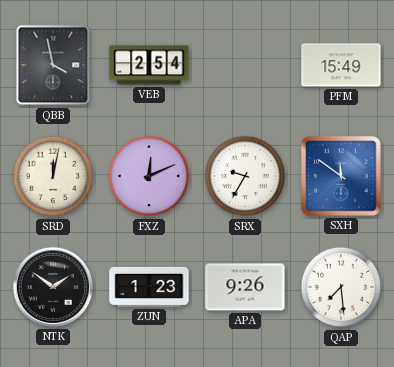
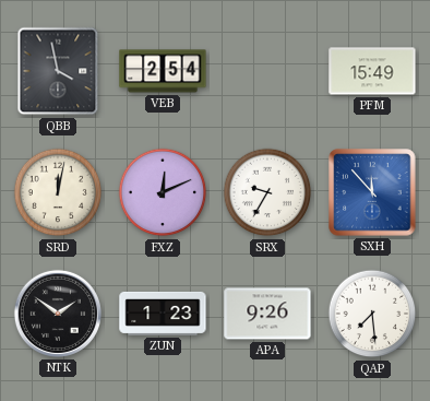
SXH: 11:51 -> 11:53 (372, 192)
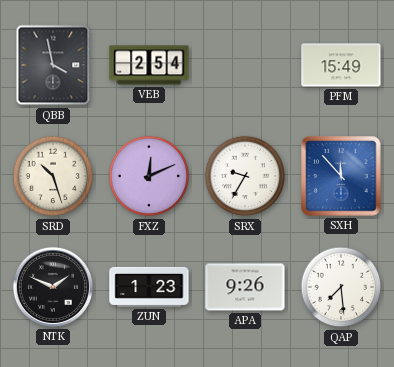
SRD: 12:02 -> 10:27 (53, 176)
NTK: 1:51 -> 1:49 (53, 287)
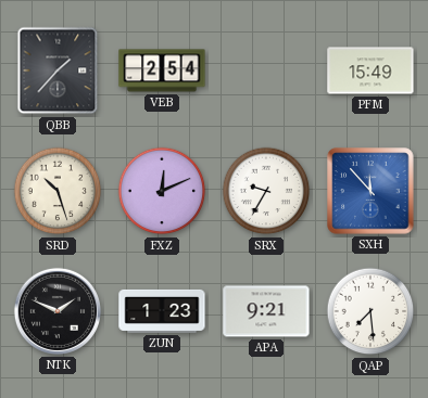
QBB: 3:58 -> 1:37 (58, 70)
APA: 9:26 -> 9:21 (266, 311)
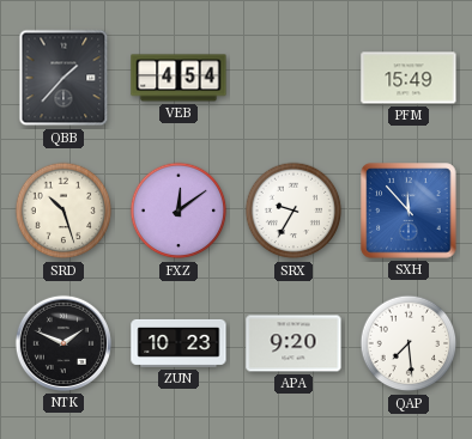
VEB: 2:54 -> 4:54 (178, 78)
FXZ: 12:11 -> 12:09 (178, 211)
ZUN: 1:23 -> 10:23 (178, 343)
APA: 9:21 -> 9:20 (294, 343)
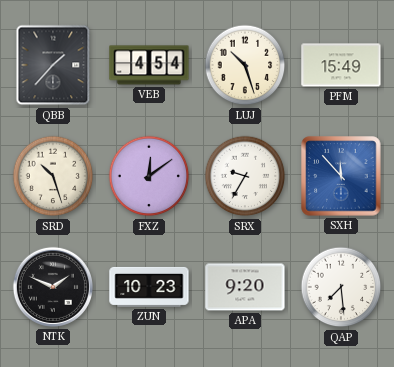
LUJ: none -> 10:27 (245, 65)
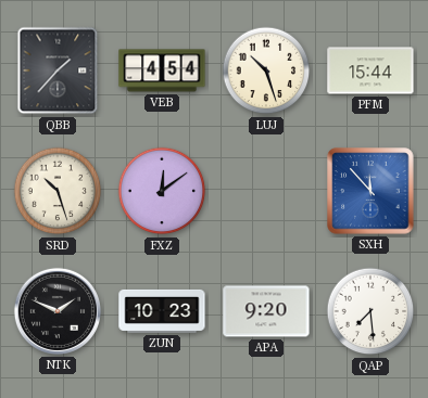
PFM: 15:49 -> 15:44 (370, 70)
SRX: 9:35 -> none (245, 176)
